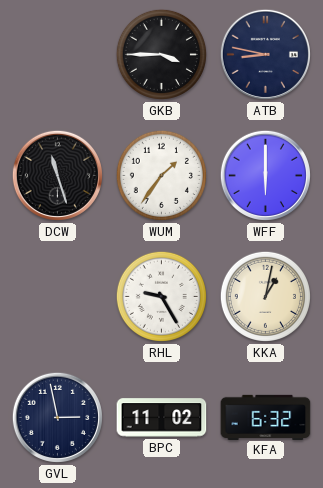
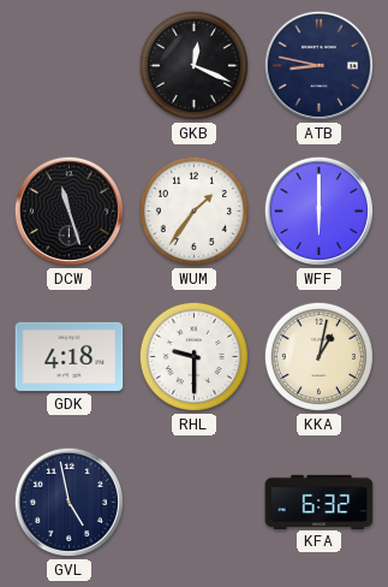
GKB: 3:45 -> 12:19 (193, 65)
GDK: none -> 4:18 (70, 356)
RHL: 9:25 -> 9:30 (193, 356)
GVL: 2:58 -> 4:58 (68, 502)
BPC: 11:02 -> none (162, 418)
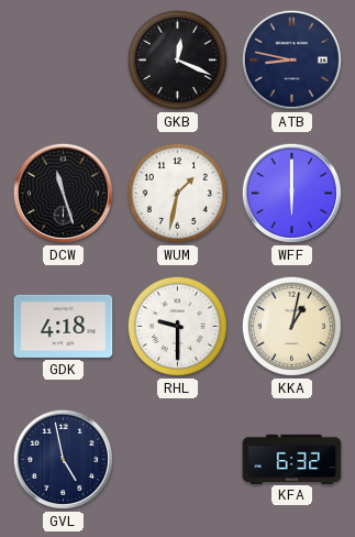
WUM: 1:36 -> 1:32 (177, 193)
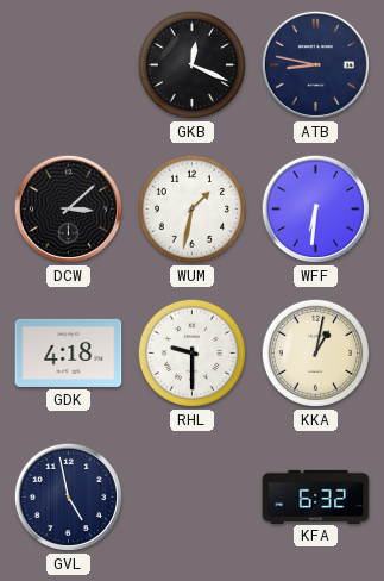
DCW: 11:27 -> 3:08 (68, 208)
WFF: 6:00 -> 6:31 (315, 208)
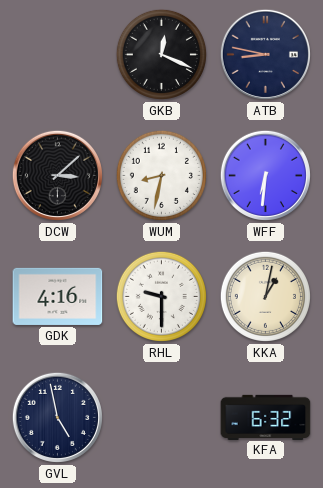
WUM: 1:32 -> 8:32 (161, 175)
GDK: 4:18 -> 4:16 (58, 296)
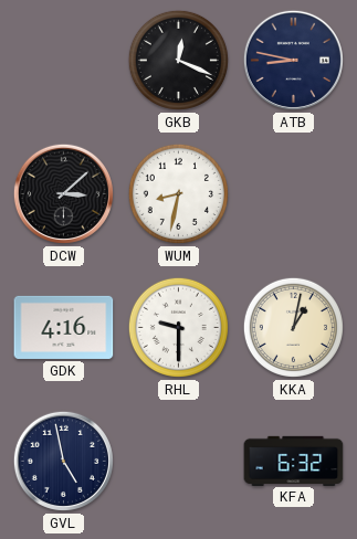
WFF: 6:31 -> none (265, 175)
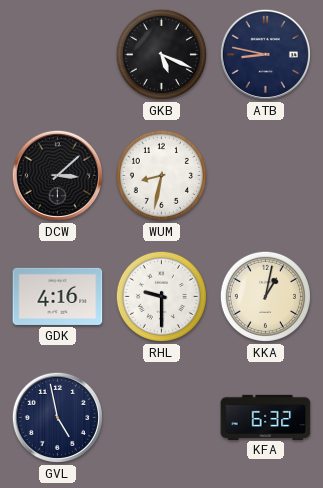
GKB: 12:19 -> 5:19 (161, 54)
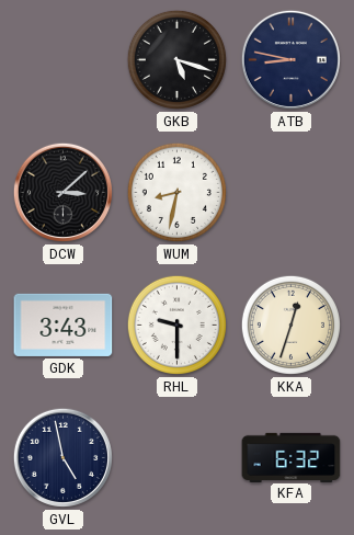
GKB: 5:19 -> 5:18 (176, 59)
GDK: 4:16 -> 3:43 (64, 325)
KKA: 1:02 -> 12:33 (290, 325)
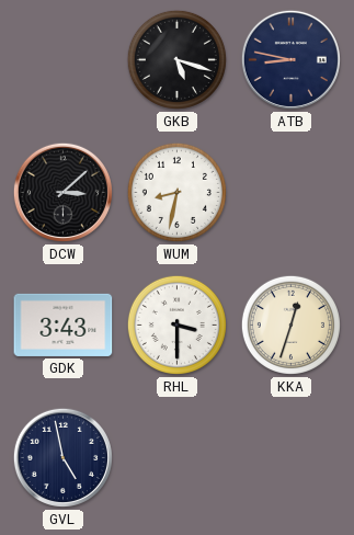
RHL: 9:30 -> 3:30 (176, 325)
KFA: 6:32 -> none (292, 457)
